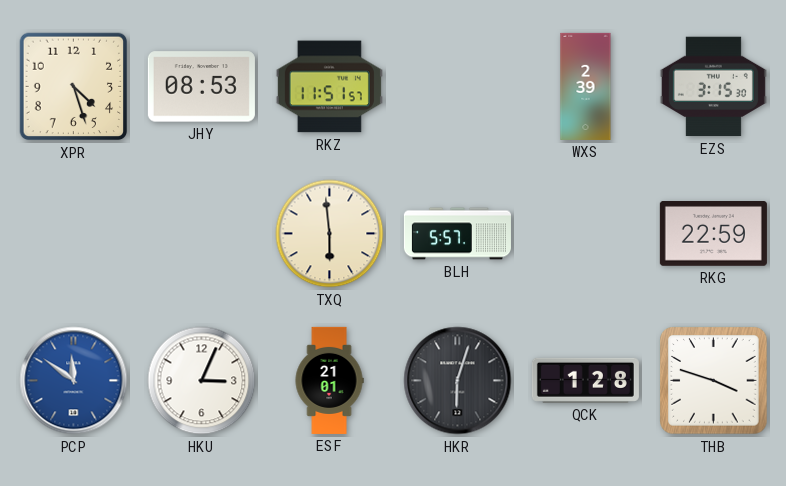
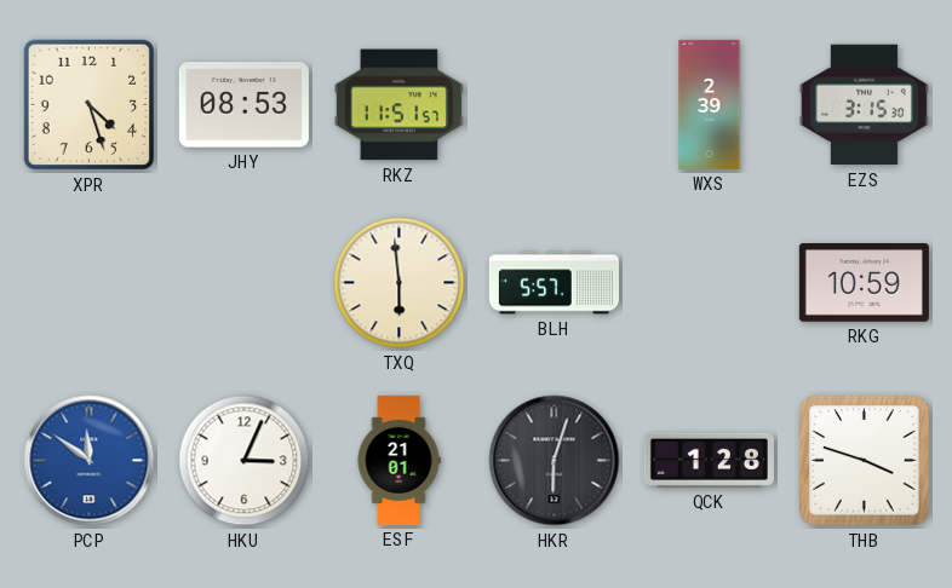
RKG: 22:59 -> 10:59 (864, 283)
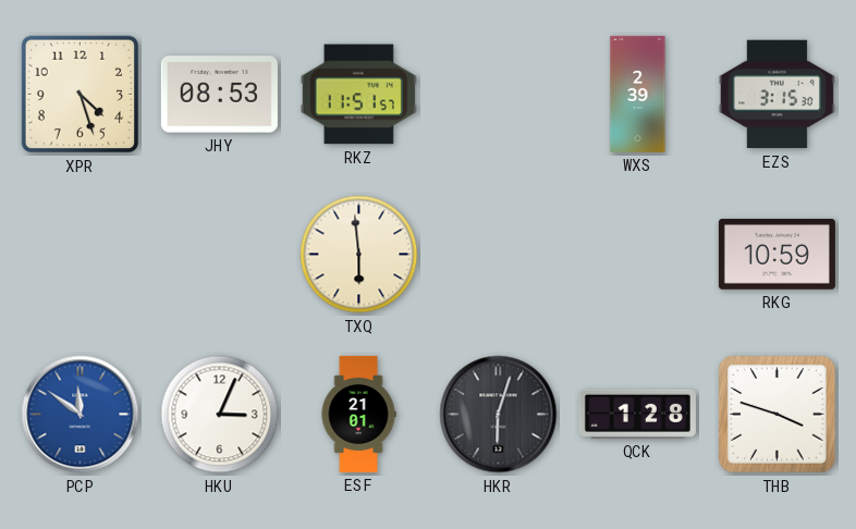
BLH: 5:57 -> none (554, 283)
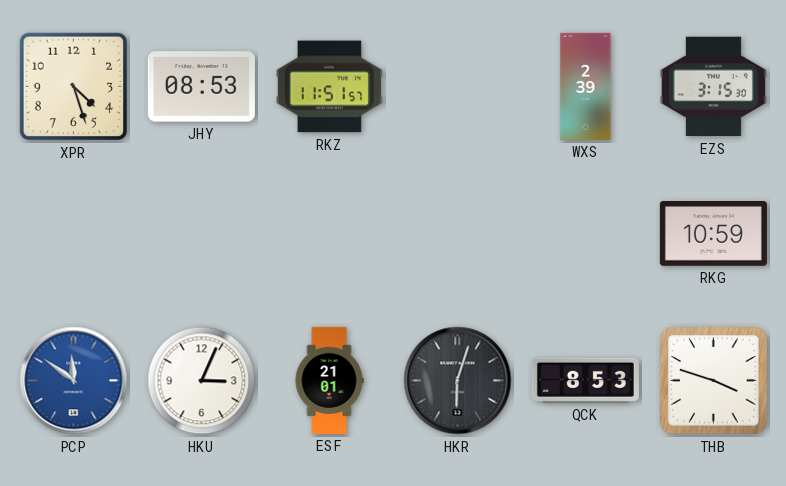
TXQ: 5:59 -> none (359, 255)
QCK: 1:28 -> 8:53 (585, 380)
